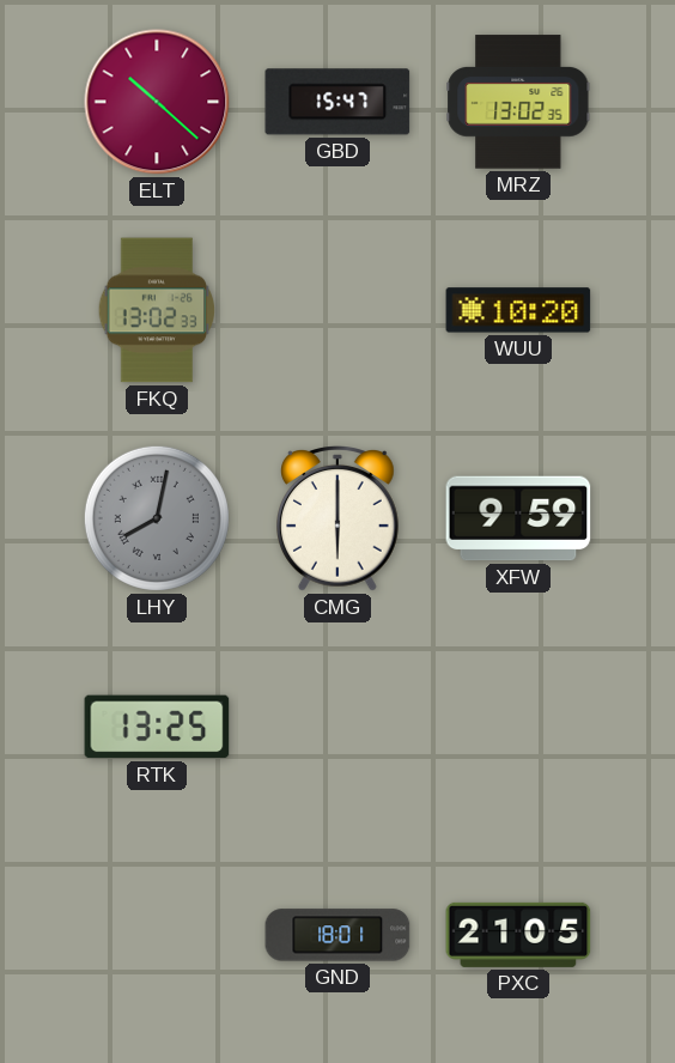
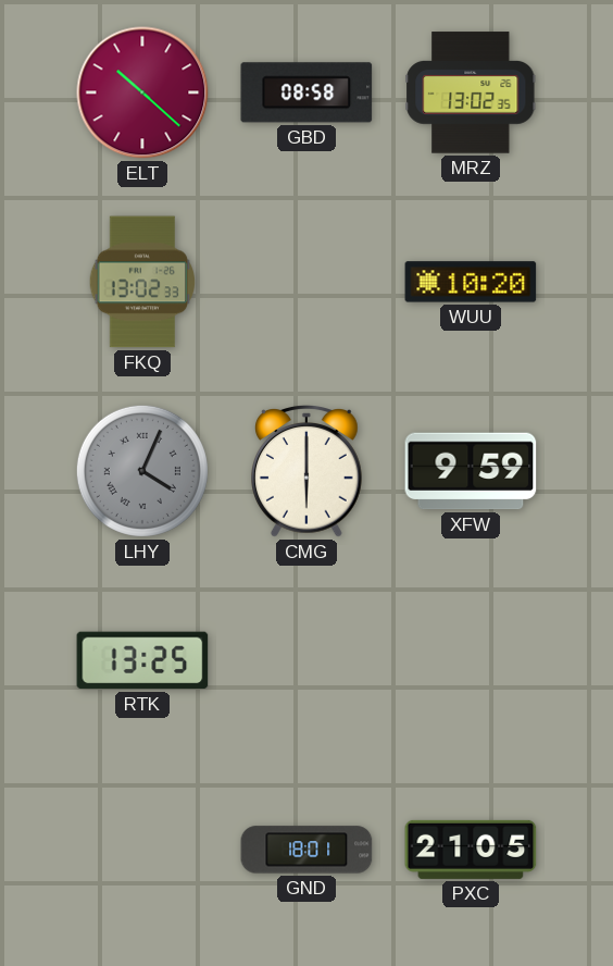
GBD: 15:47 -> 08:58 (306, 92)
LHY: 8:02 -> 4:04 (142, 471)
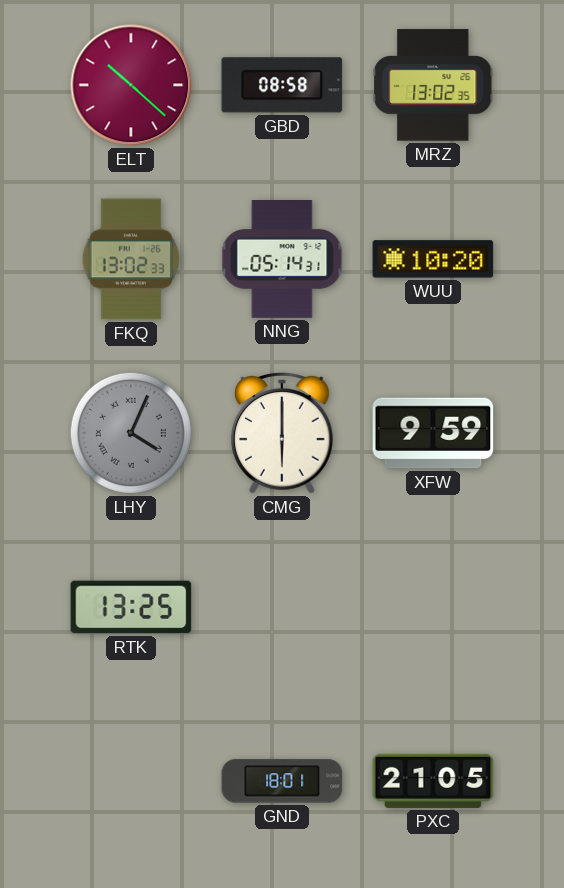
NNG: none -> 05:14 (282, 260)
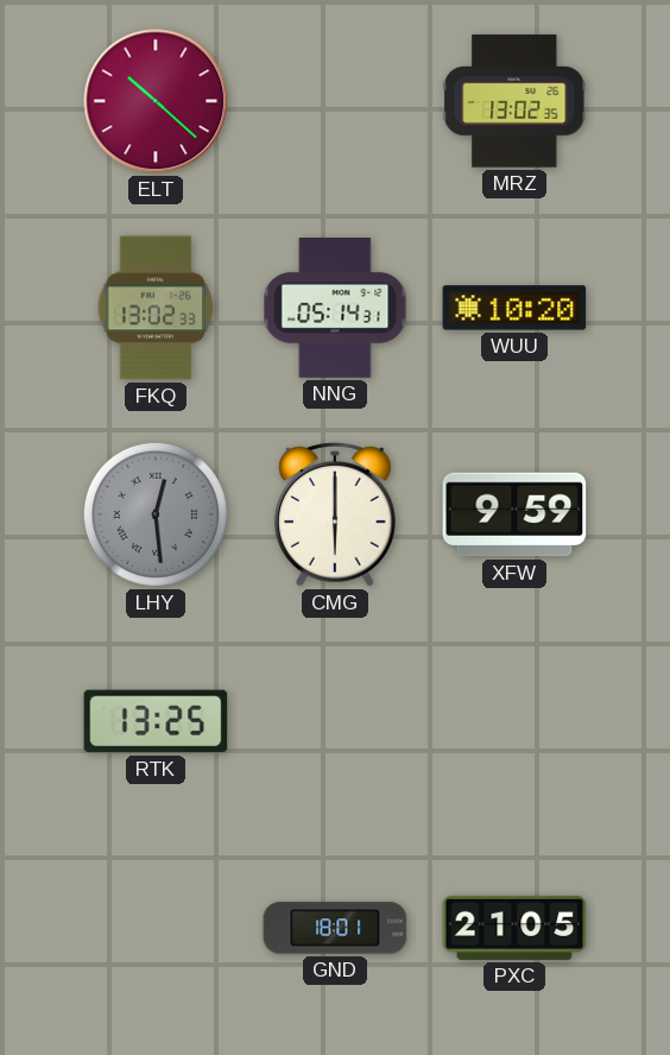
GBD: 08:58 -> none (282, 85)
LHY: 4:04 -> 12:29 (156, 514)
